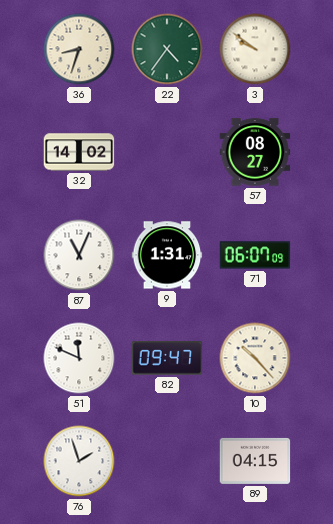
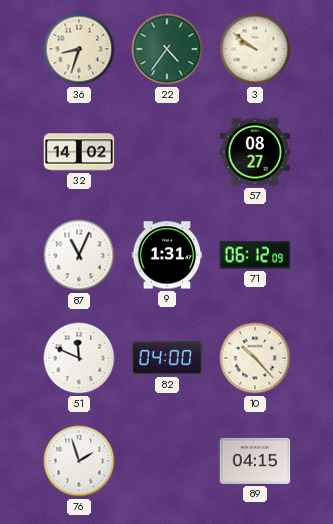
71: 06:07 -> 06:12 (255, 255)
82: 09:47 -> 04:00 (167, 358)
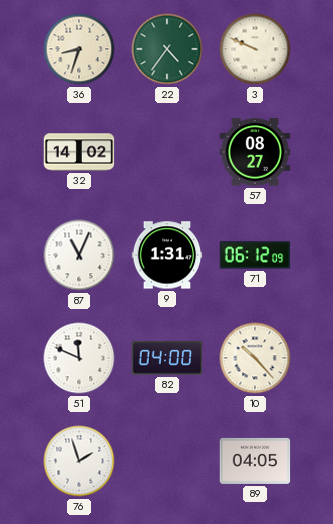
3: 9:51 -> 9:49 (255, 49)
89: 04:15 -> 04:05 (255, 461)
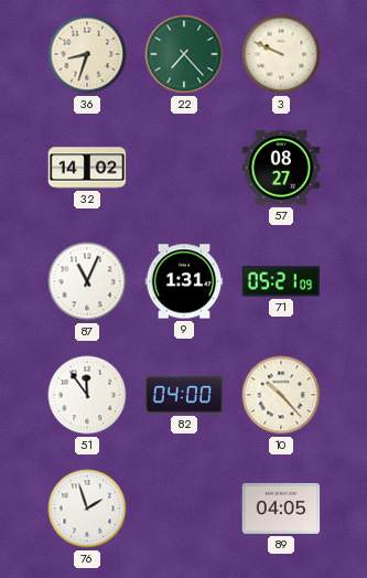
22: 4:36 -> 7:23 (184, 54)
71: 06:12 -> 05:21 (281, 281)
51: 11:49 -> 11:54 (87, 395)
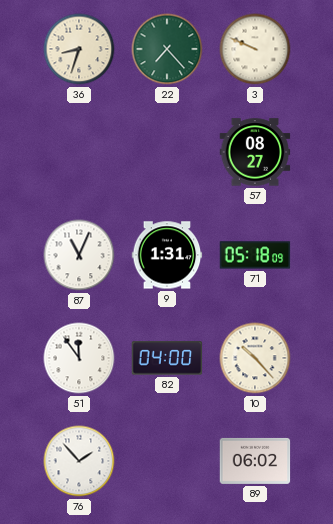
32: 14:02 -> none (87, 168)
71: 05:21 -> 05:18 (255, 255)
76: 1:57 -> 1:53 (79, 461)
89: 04:05 -> 06:02 (255, 461)
